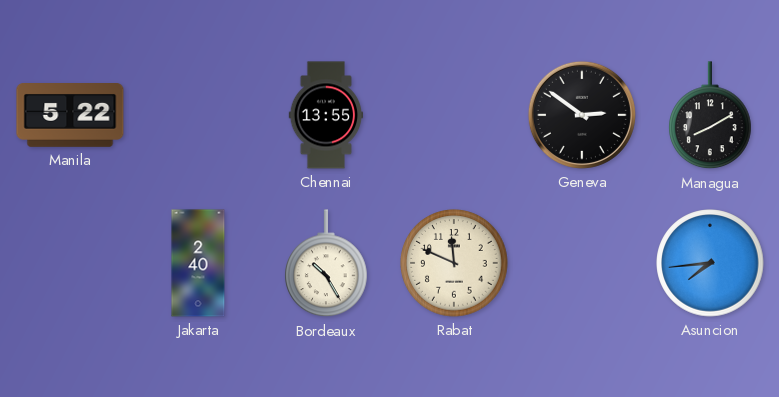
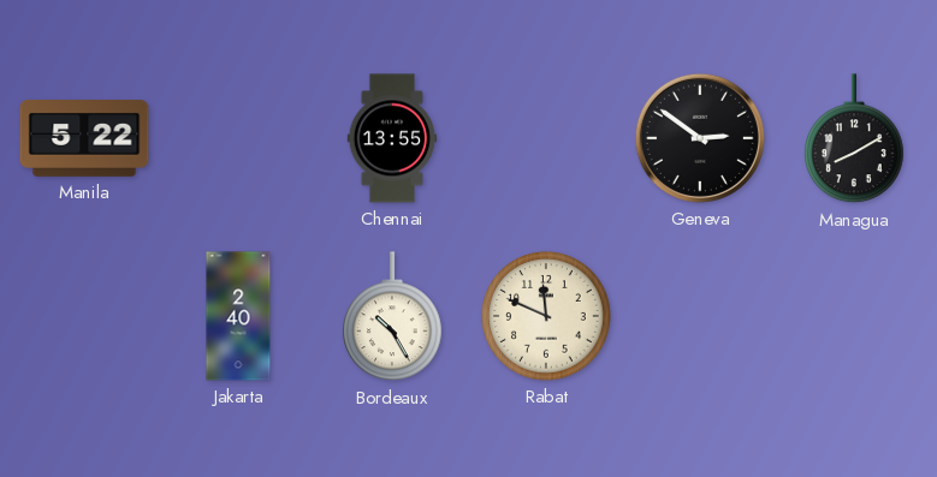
Asuncion: 7:44 -> none (710, 263)
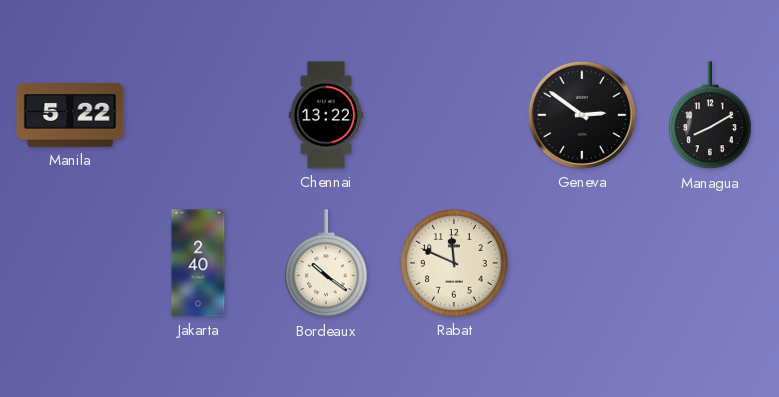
Chennai: 13:55 -> 13:22 (326, 115)
Bordeaux: 10:25 -> 10:21 (327, 264)
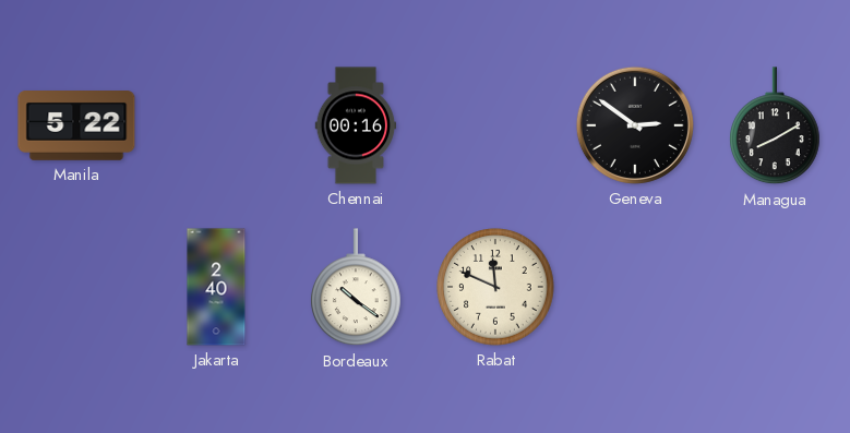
Chennai: 13:22 -> 00:16 (356, 125)
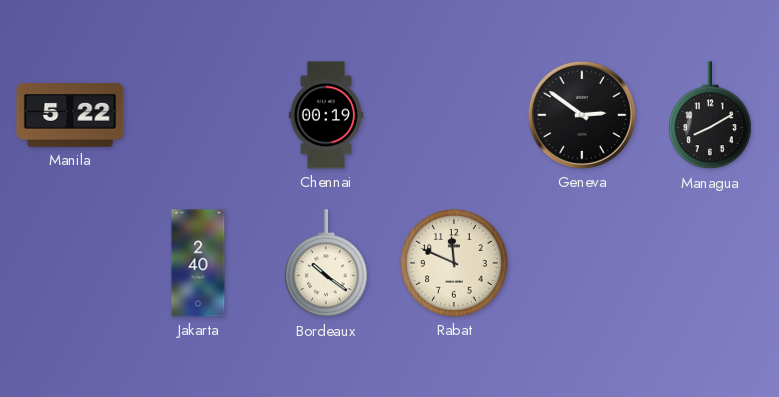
Chennai: 00:16 -> 00:19 (326, 115)
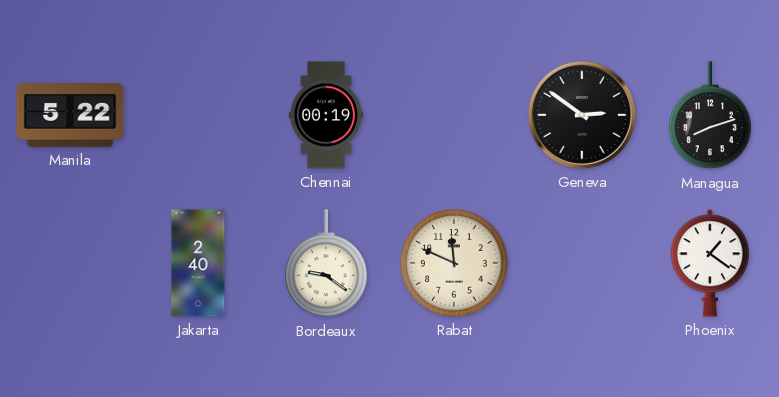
Managua: 8:10 -> 8:12 (711, 116)
Bordeaux: 10:21 -> 9:21 (327, 264)
Phoenix: none -> 1:21 (709, 263)
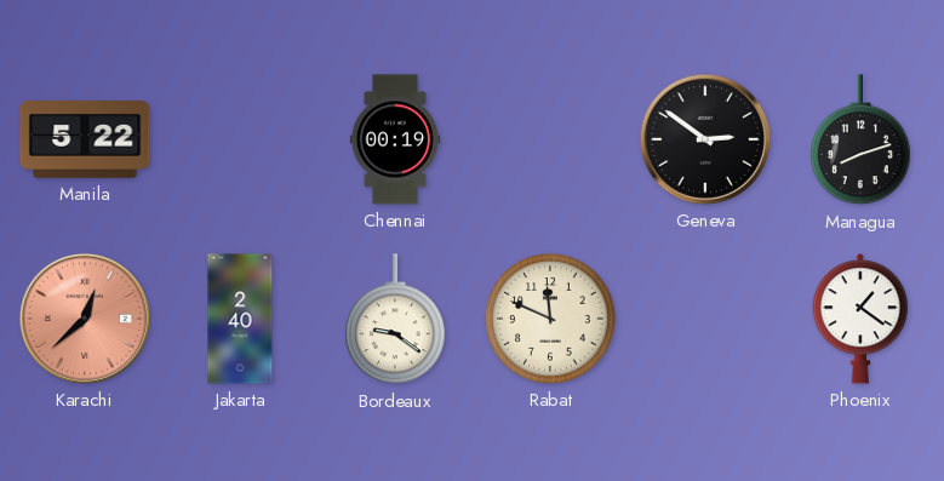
Karachi: none -> 12:38 (85, 319)
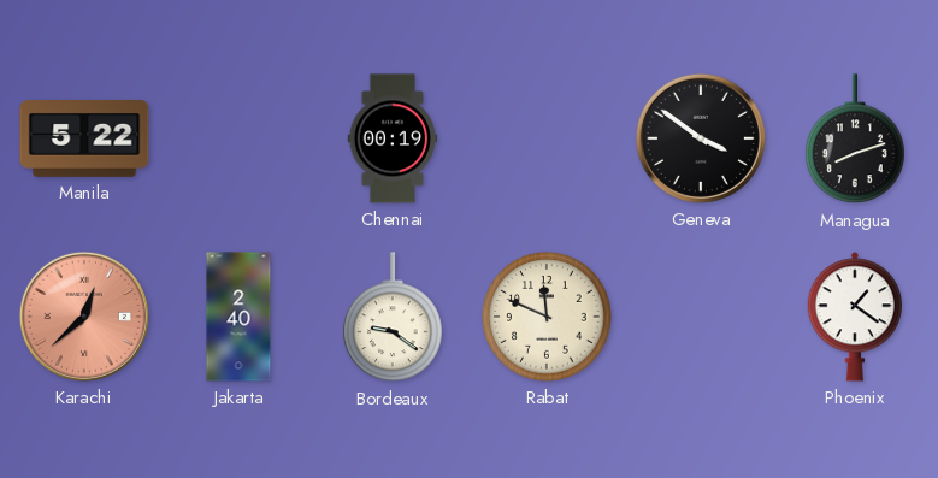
Geneva: 2:51 -> 3:51 (701, 138)
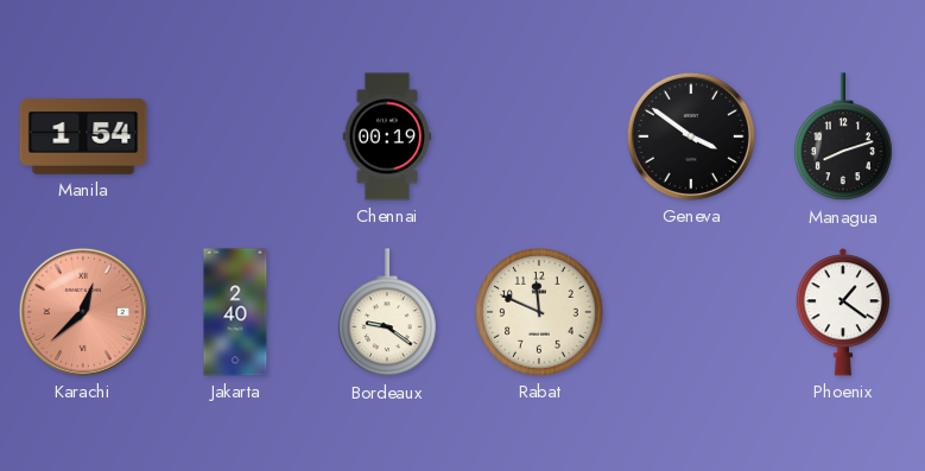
Manila: 5:22 -> 1:54 (83, 138)
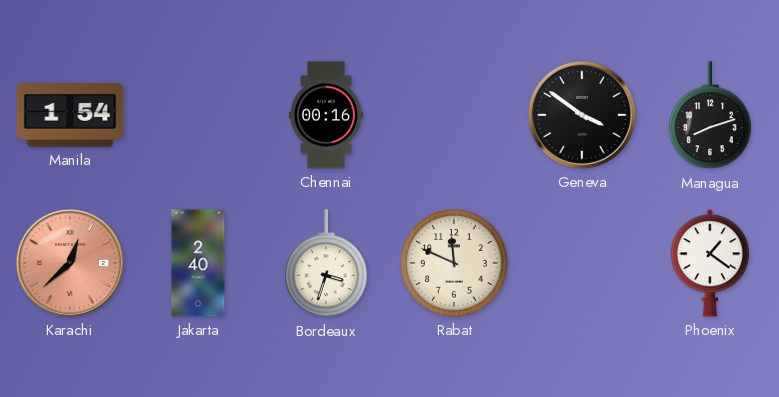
Chennai: 00:19 -> 00:16 (326, 115)
Bordeaux: 9:21 -> 3:33 (327, 264)
